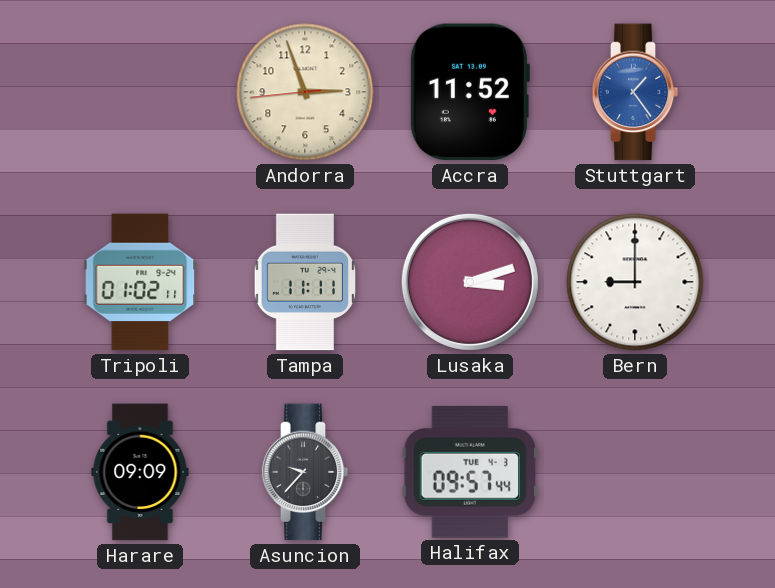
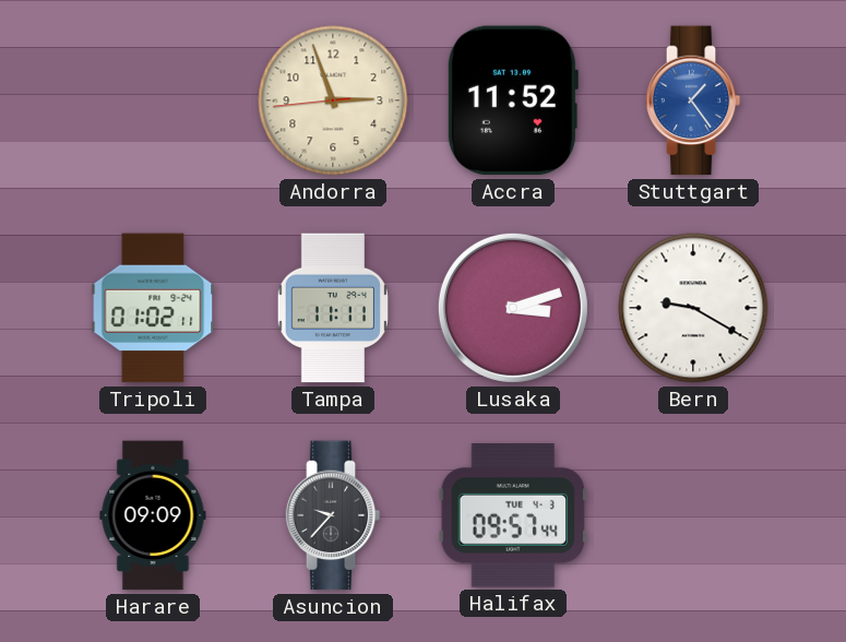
Bern: 9:00 -> 9:20 (693, 308)
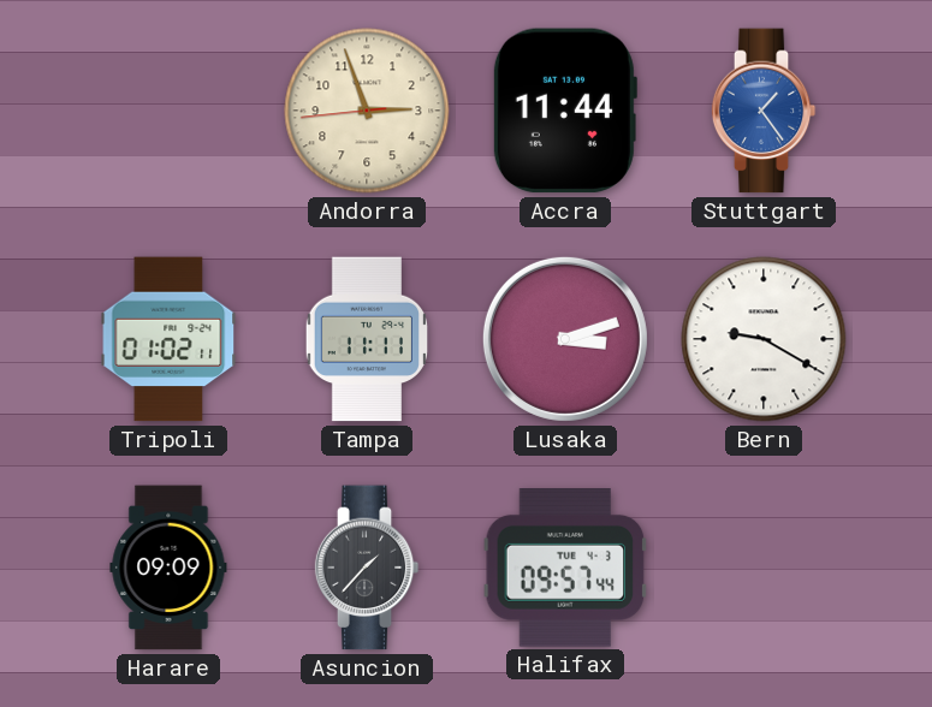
Accra: 11:52 -> 11:44 (564, 111)
Asuncion: 9:37 -> 1:37 (367, 568)
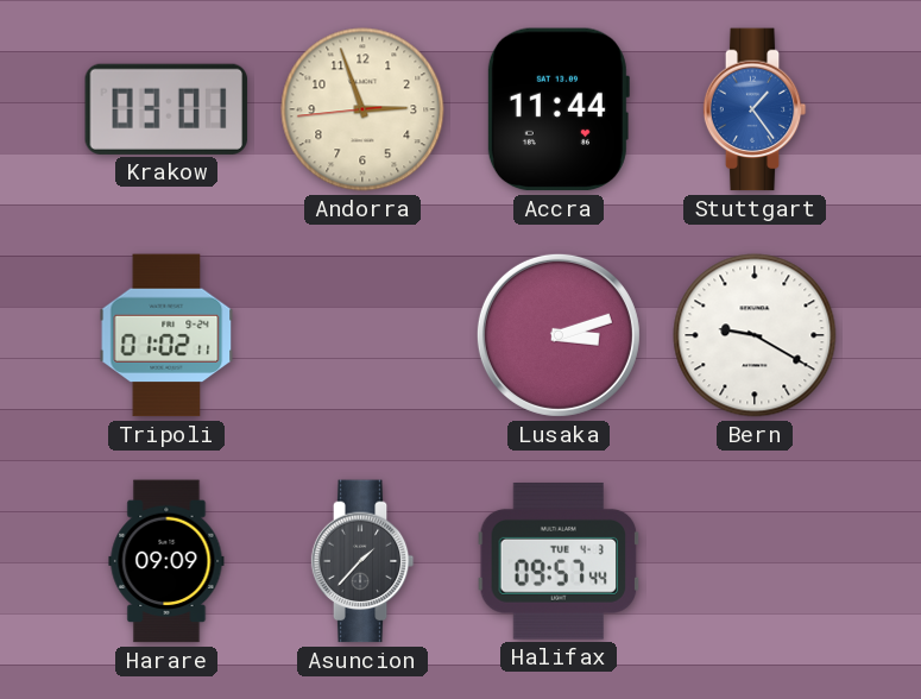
Krakow: none -> 03:01 (166, 109)
Tampa: 11:11 -> none (366, 339)
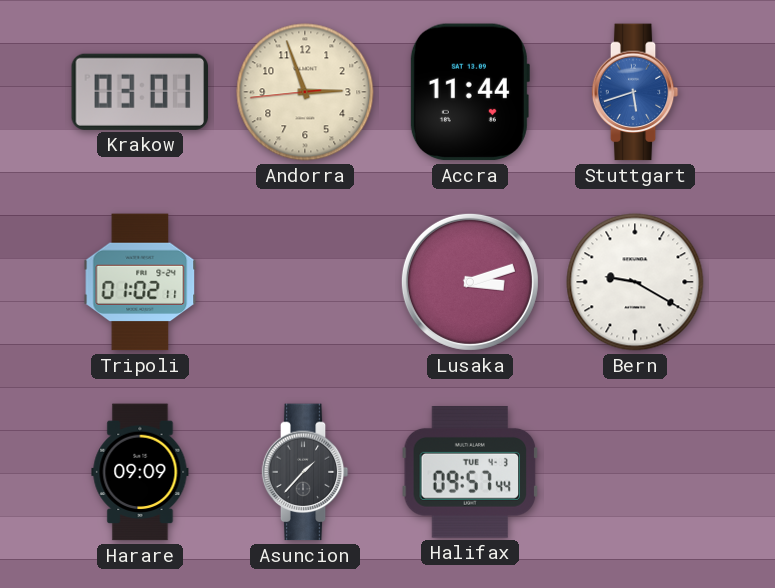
Stuttgart: 1:24 -> 5:42 (635, 92)
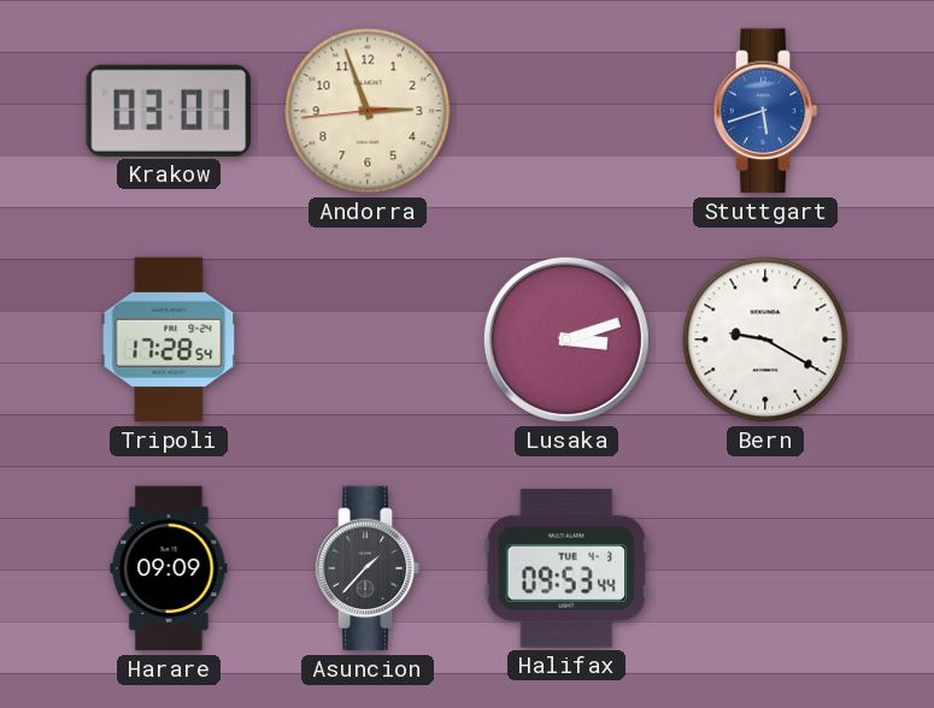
Accra: 11:44 -> none (469, 92)
Tripoli: 01:02 -> 17:28 (169, 340)
Halifax: 09:57 -> 09:53 (566, 570)
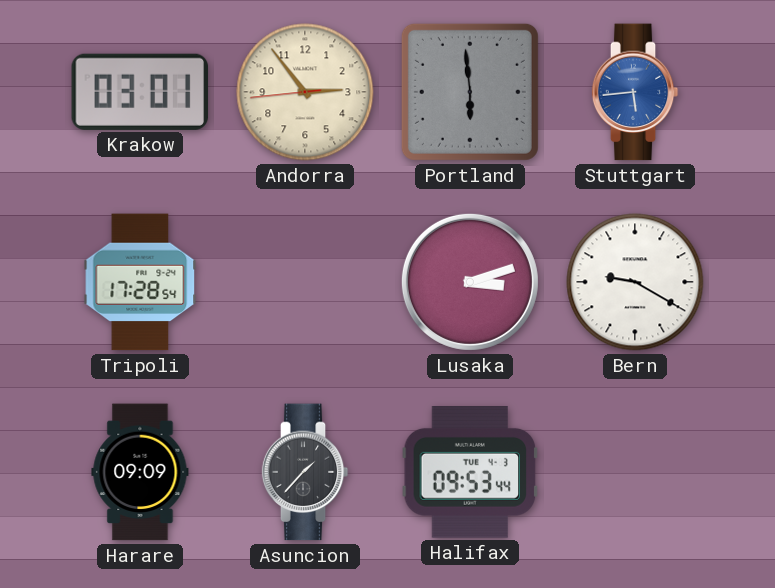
Andorra: 2:56 -> 2:53 (305, 92)
Portland: none -> 5:59 (470, 92)
Stuttgart: 5:42 -> 5:44 (635, 92)
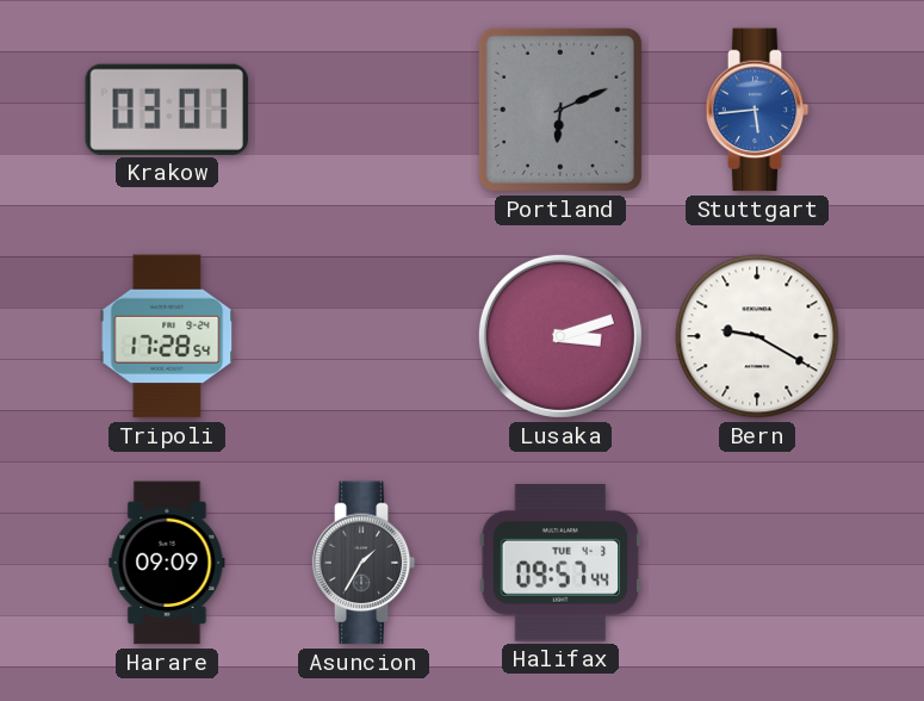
Andorra: 2:53 -> none (305, 92)
Portland: 5:59 -> 6:11 (560, 110)
Asuncion: 1:37 -> 1:35 (364, 563)
Halifax: 09:53 -> 09:57 (560, 564)
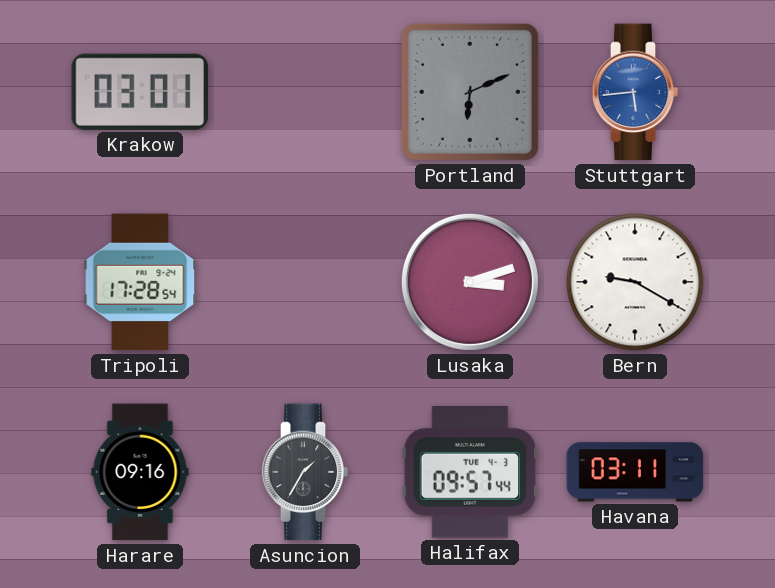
Harare: 09:09 -> 09:16 (140, 472)
Havana: none -> 03:11 (635, 472)
